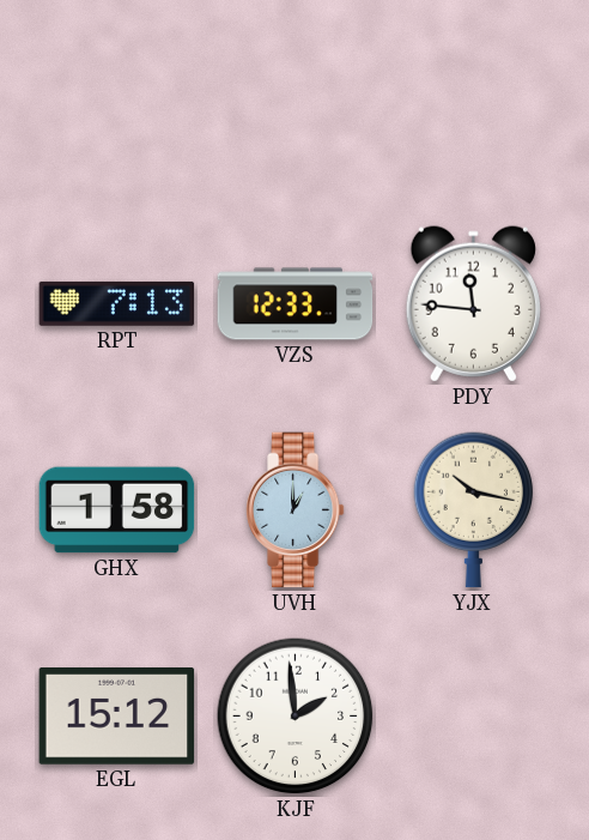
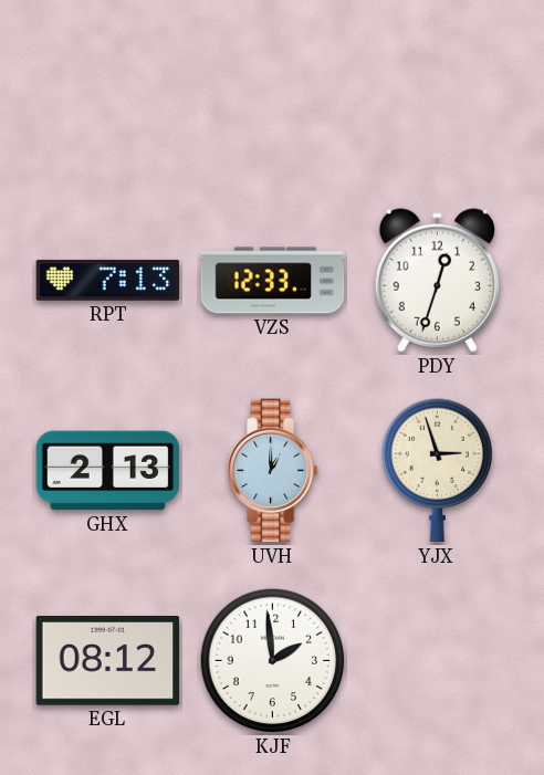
PDY: 11:46 -> 12:33 (437, 281)
GHX: 1:58 -> 2:13 (108, 471)
YJX: 10:17 -> 2:57 (438, 471)
EGL: 15:12 -> 08:12 (108, 661)
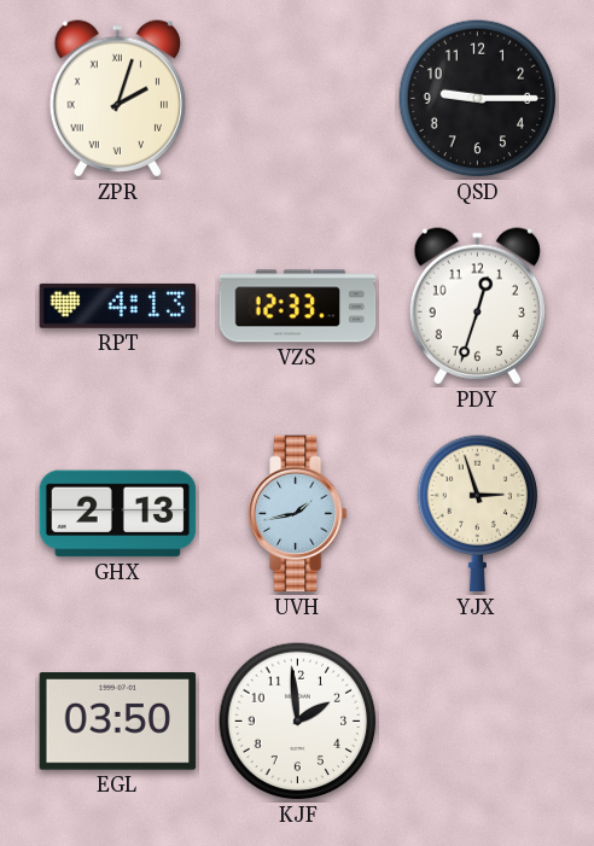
ZPR: none -> 2:03 (117, 99)
QSD: none -> 9:15 (478, 99)
RPT: 7:13 -> 4:13 (118, 305)
UVH: 1:00 -> 1:43 (297, 514)
EGL: 08:12 -> 03:50 (118, 722)
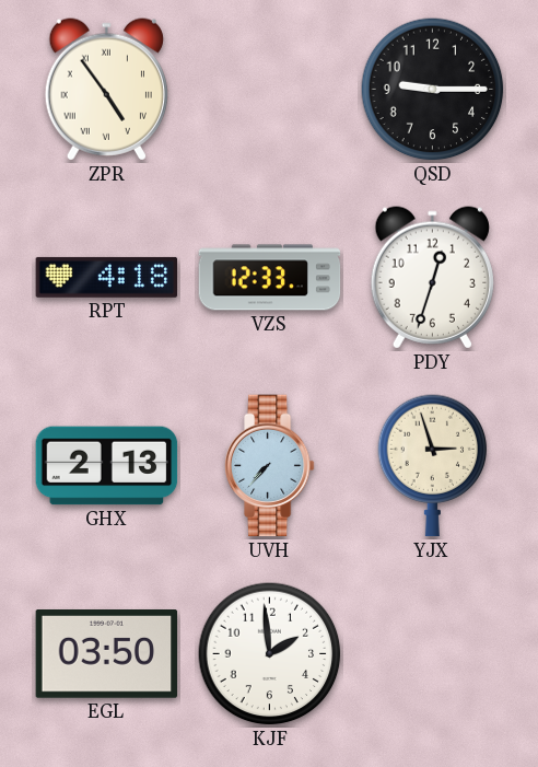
ZPR: 2:03 -> 4:54 (106, 90)
RPT: 4:13 -> 4:18 (107, 277)
UVH: 1:43 -> 7:37 (269, 466)
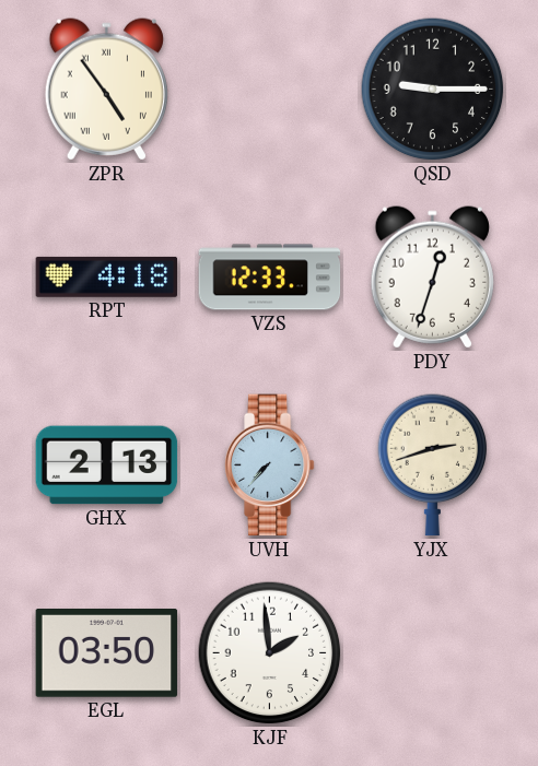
YJX: 2:57 -> 2:42 (433, 466)
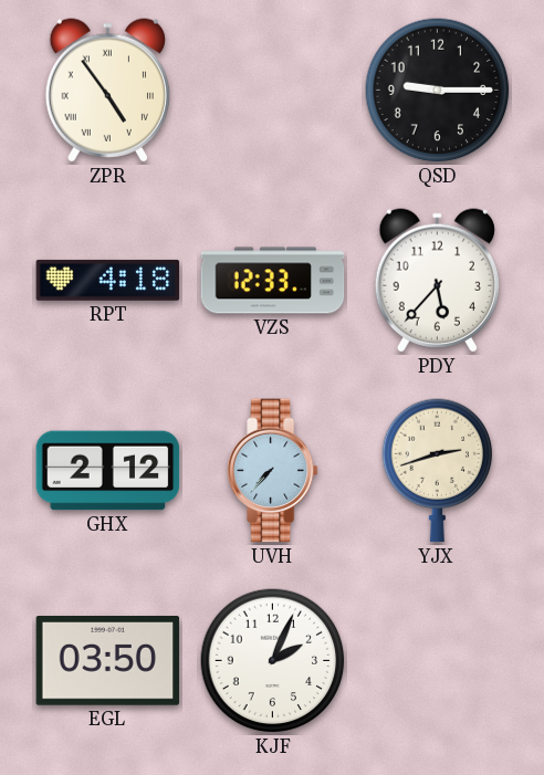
PDY: 12:33 -> 5:37 (437, 281)
GHX: 2:13 -> 2:12 (108, 471)
KJF: 1:59 -> 2:04 (273, 661)
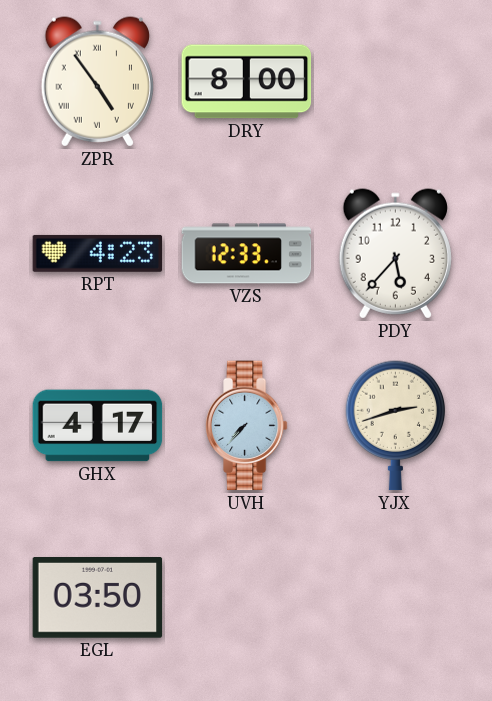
DRY: none -> 8:00 (247, 82)
QSD: 9:15 -> none (438, 91)
RPT: 4:18 -> 4:23 (98, 253)
GHX: 2:12 -> 4:17 (98, 426)
KJF: 2:04 -> none (273, 661)
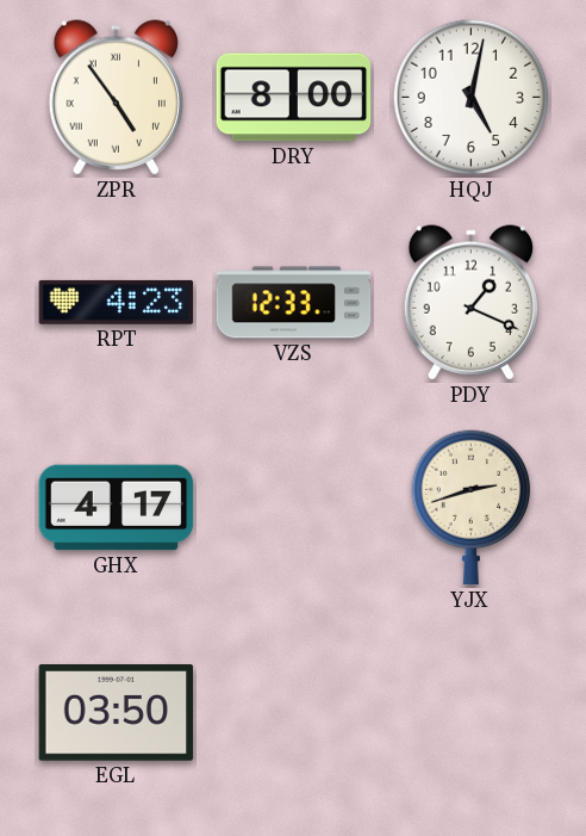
HQJ: none -> 5:02 (472, 98)
PDY: 5:37 -> 1:19 (470, 303)
UVH: 7:37 -> none (246, 426)
